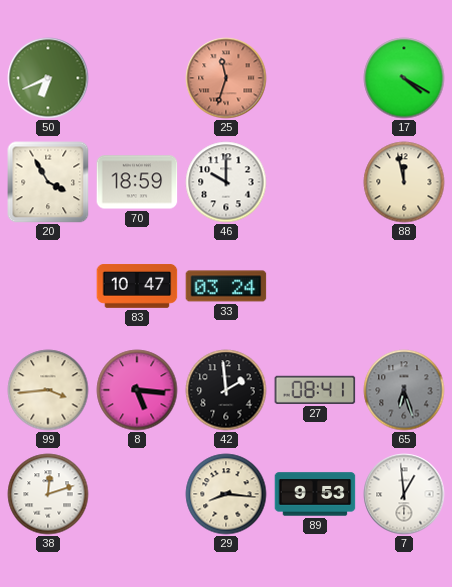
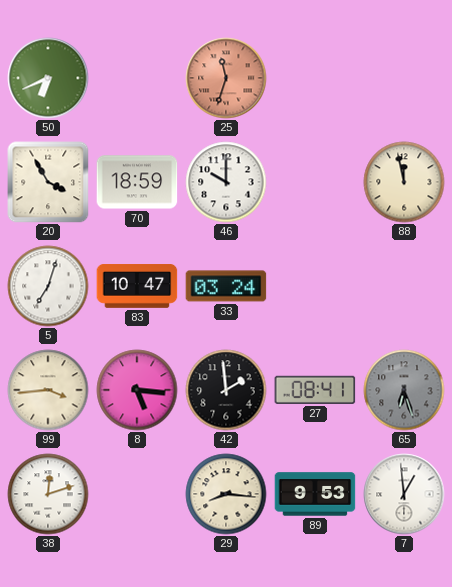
17: 4:20 -> none (404, 78)
5: none -> 7:03 (48, 286)
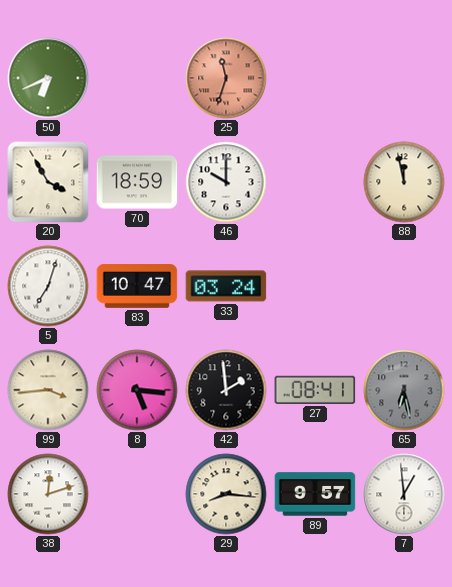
65: 6:27 -> 6:28 (404, 390)
89: 9:53 -> 9:57 (315, 494)
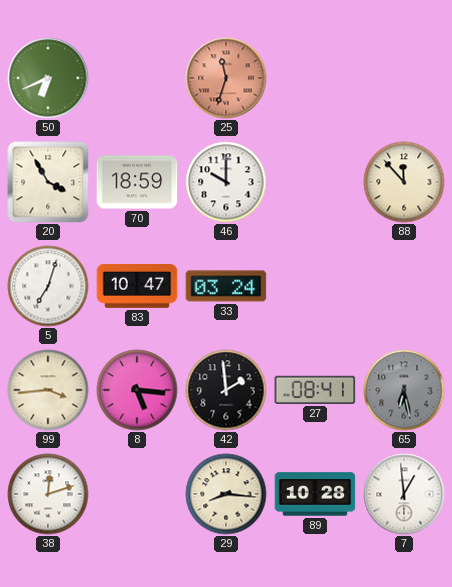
88: 11:58 -> 11:53 (404, 182)
89: 9:57 -> 10:28 (315, 494)
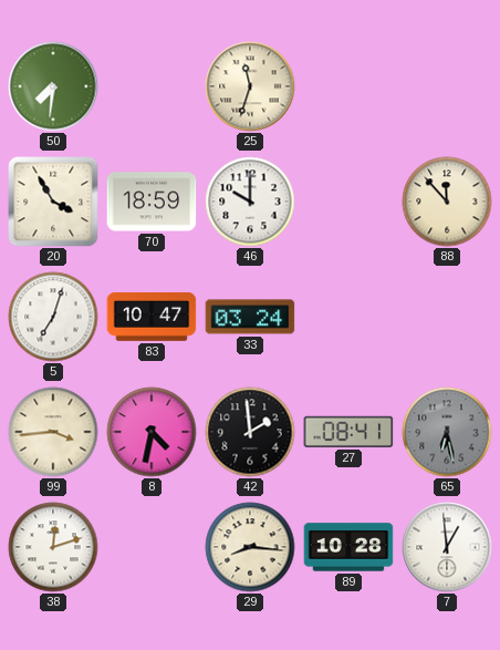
50: 6:41 -> 7:31 (53, 86)
25 dial: salmon -> cream (250, 86)
8: 5:16 -> 4:32 (152, 432)
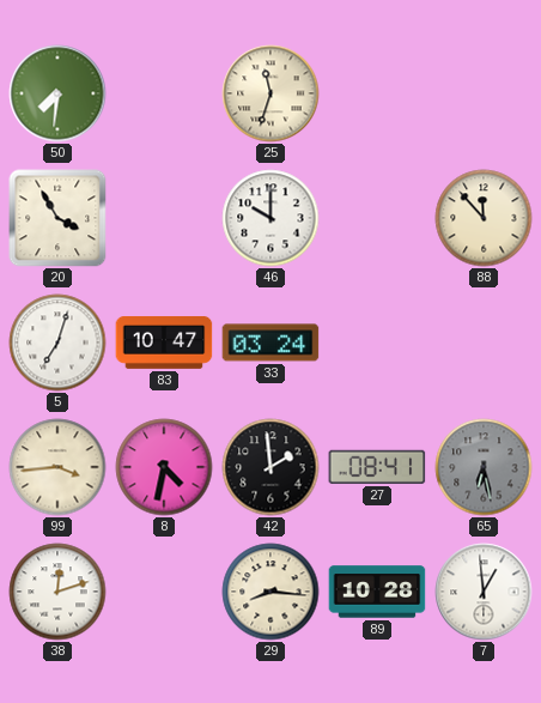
70: 18:59 -> none (152, 202)
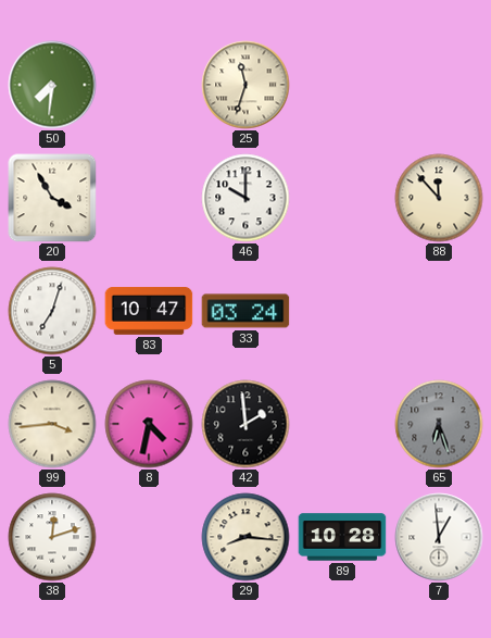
27: 08:41 -> none (377, 467)
65: 6:28 -> 6:27 (439, 424)
